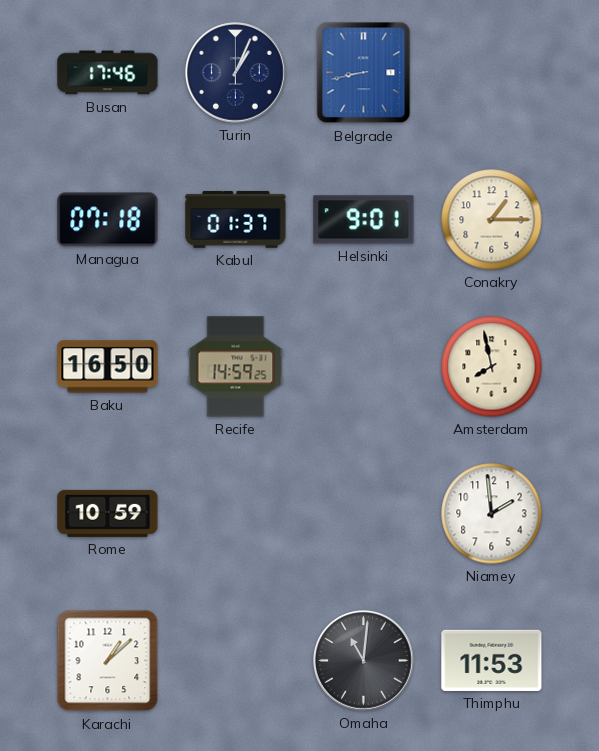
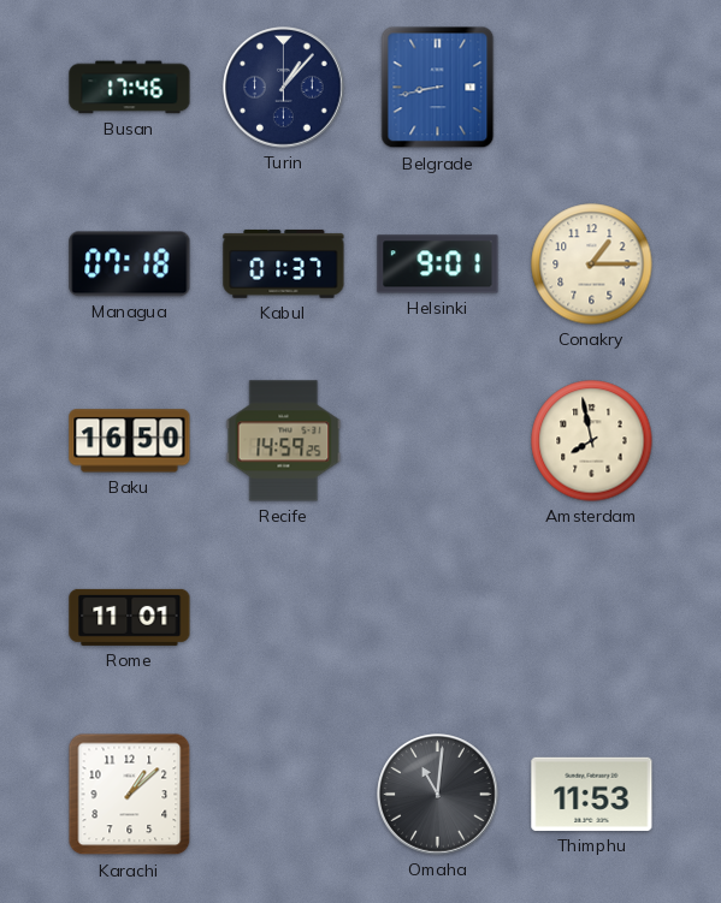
Turin: 1:04 -> 1:07 (284, 88)
Rome: 10:59 -> 11:01 (130, 617)
Niamey: 1:59 -> none (492, 514)
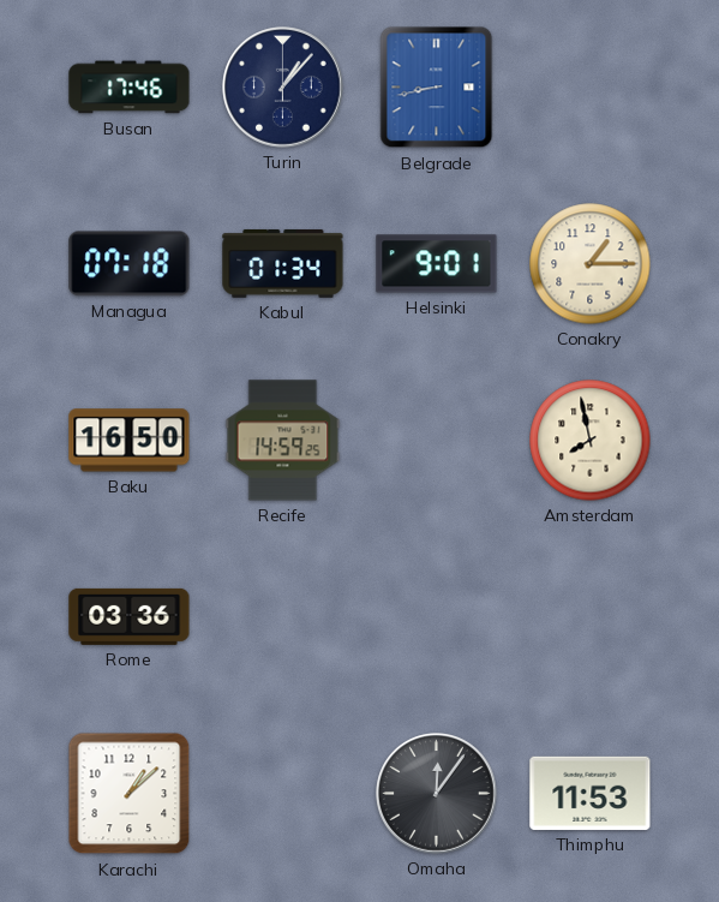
Kabul: 01:37 -> 01:34 (283, 263)
Rome: 11:01 -> 03:36 (130, 616)
Omaha: 11:01 -> 12:06 (437, 794)
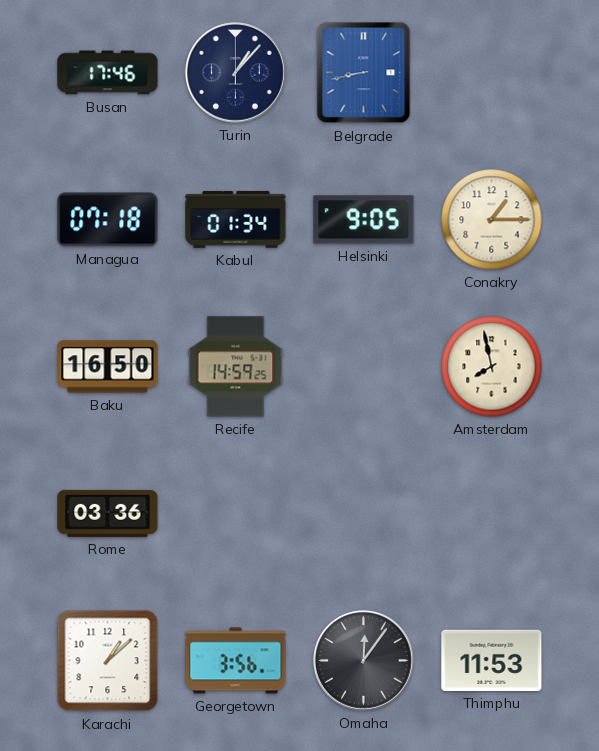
Helsinki: 9:01 -> 9:05 (364, 220)
Georgetown: none -> 3:56 (236, 661)
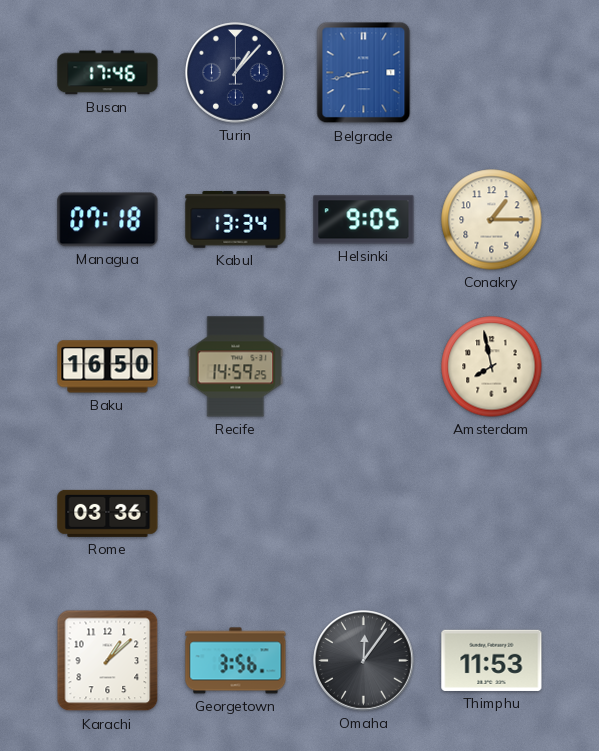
Kabul: 01:34 -> 13:34 (236, 219)
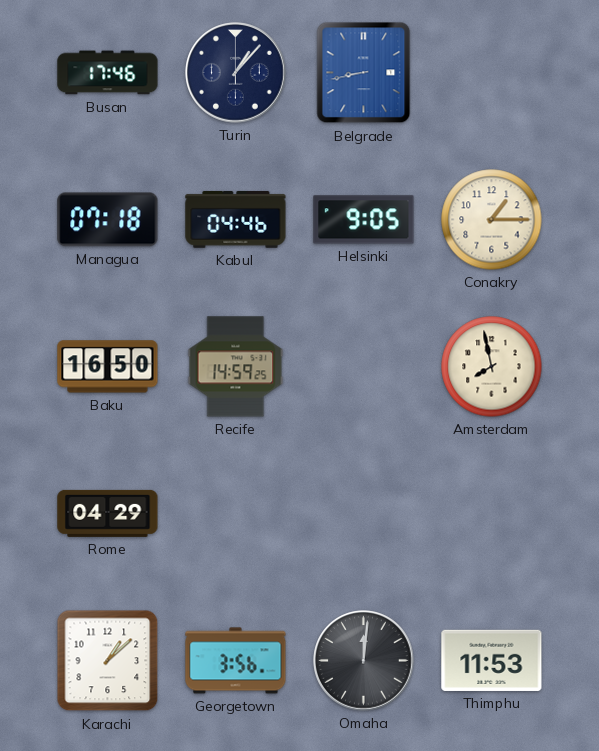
Kabul: 13:34 -> 04:46 (236, 219)
Rome: 03:36 -> 04:29 (108, 513)
Omaha: 12:06 -> 12:01 (364, 661)
